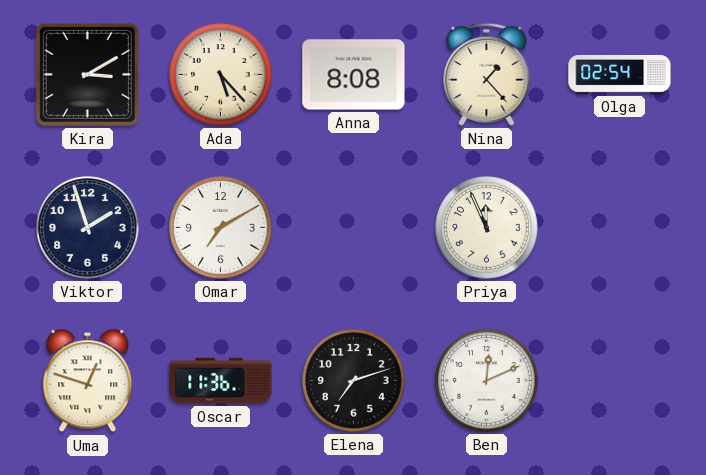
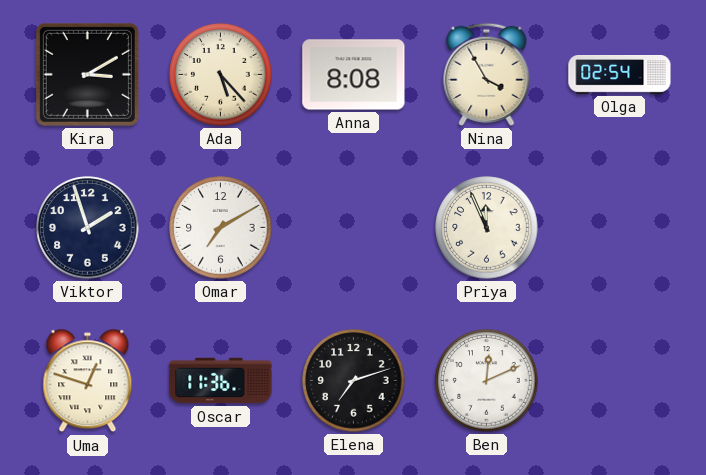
Nina: 1:23 -> 3:55 (487, 74)
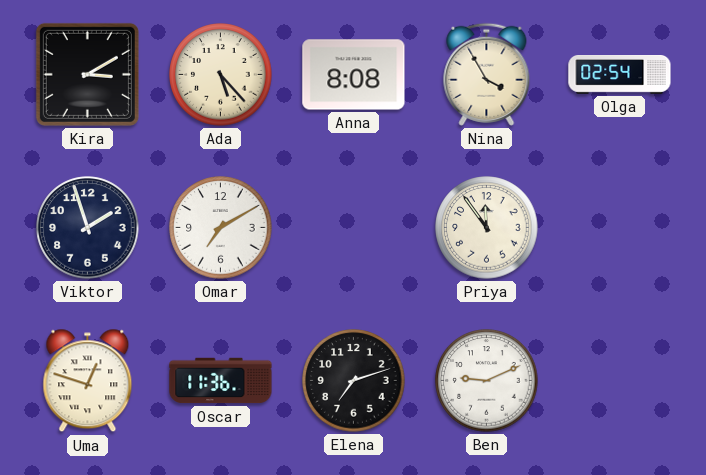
Priya: 11:56 -> 11:54 (487, 228)
Ben: 12:11 -> 9:11 (487, 381)
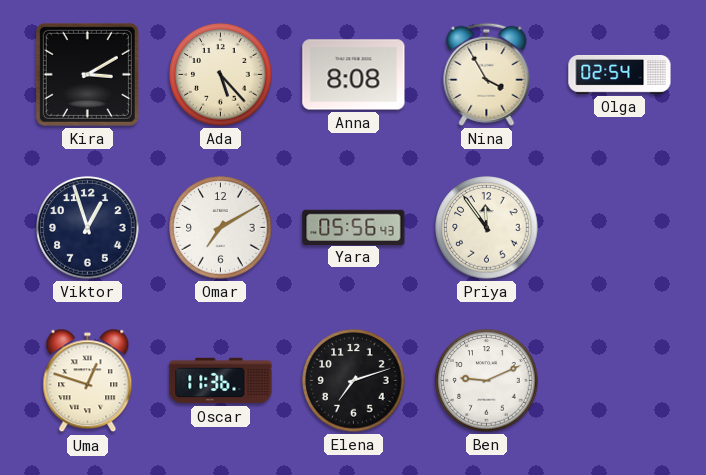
Viktor: 1:57 -> 12:57 (88, 228)
Yara: none -> 05:56 (354, 227)
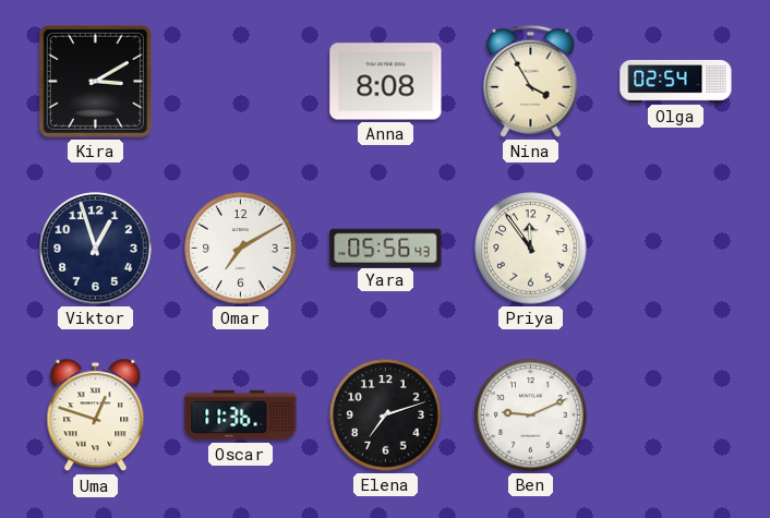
Ada: 5:23 -> none (221, 75)
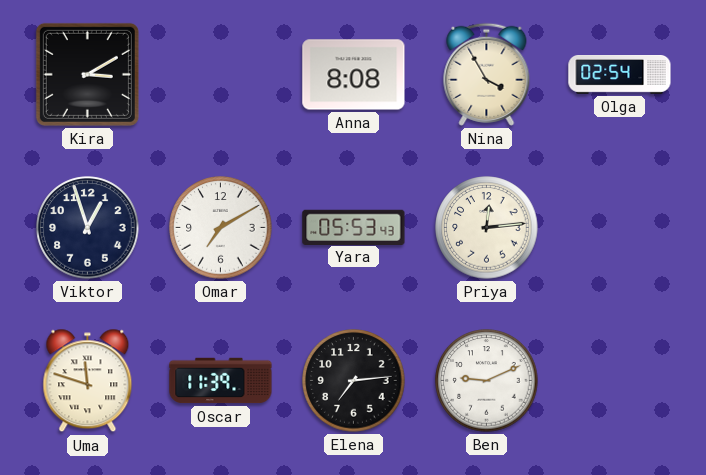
Yara: 05:56 -> 05:53 (354, 227)
Priya: 11:54 -> 12:14 (487, 228)
Uma: 12:48 -> 11:48 (88, 381)
Oscar: 11:36 -> 11:39 (221, 381)
Elena: 7:12 -> 7:14 (354, 381)
